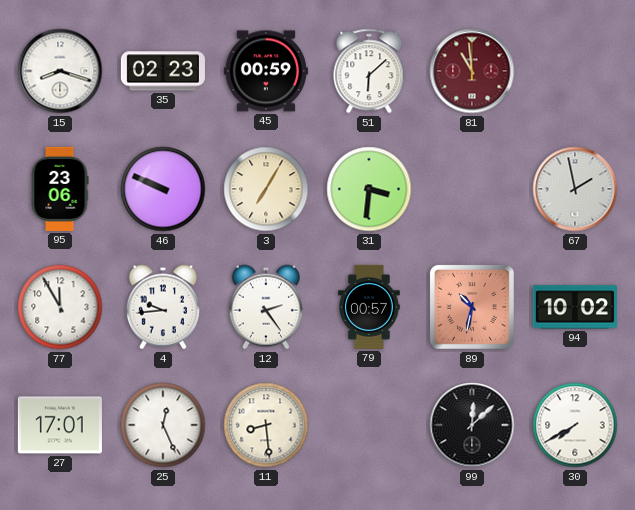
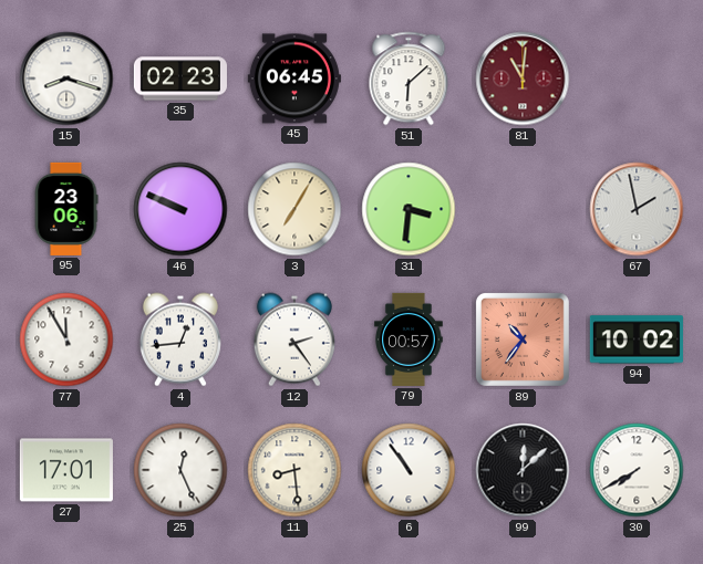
45: 00:59 -> 06:45 (294, 79)
81: 10:59 -> 11:01 (523, 79)
4: 9:44 -> 12:44 (180, 340)
89: 10:32 -> 10:36 (523, 340)
6: none -> 10:54 (409, 470)
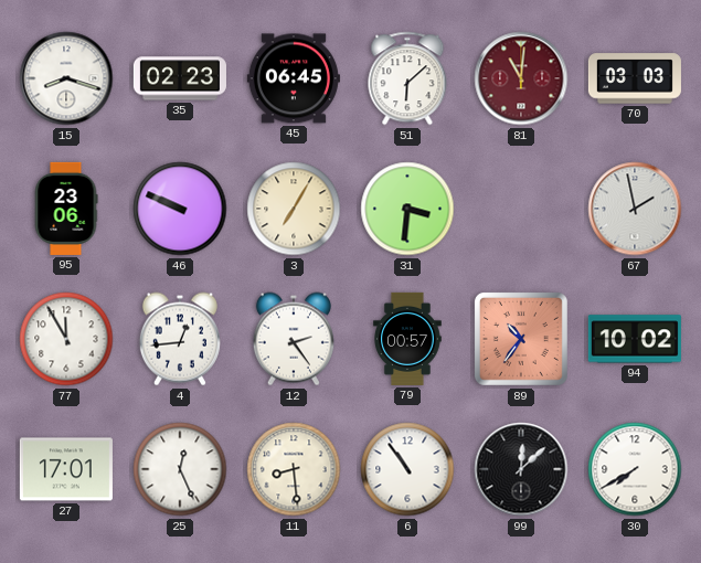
70: none -> 03:03 (635, 78)
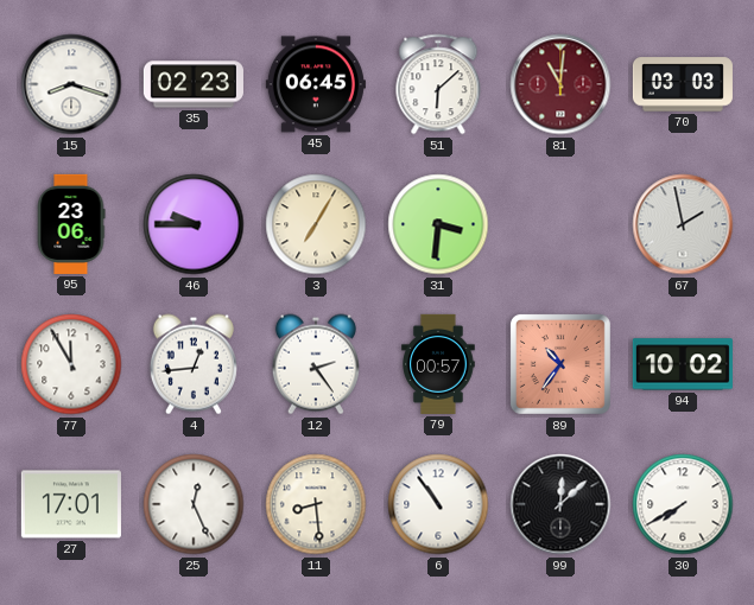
46: 9:49 -> 9:45 (194, 224)
